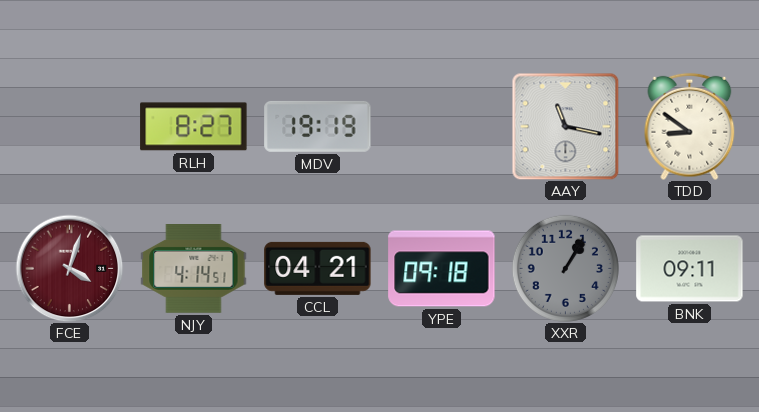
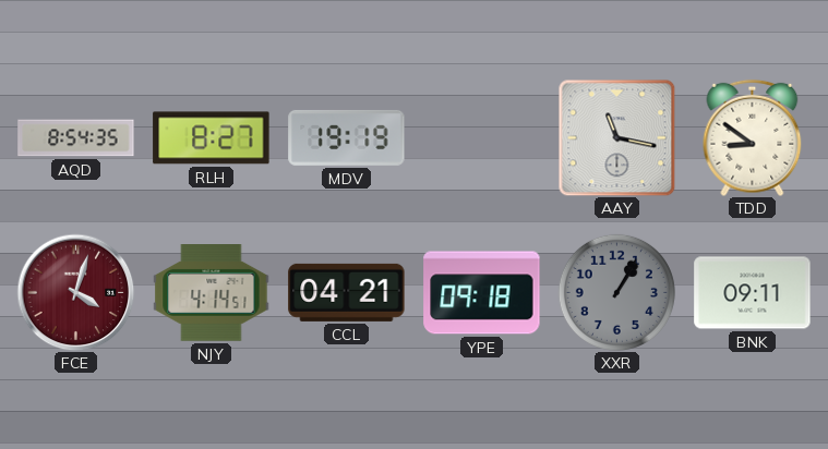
AQD: none -> 8:54 (76, 138)
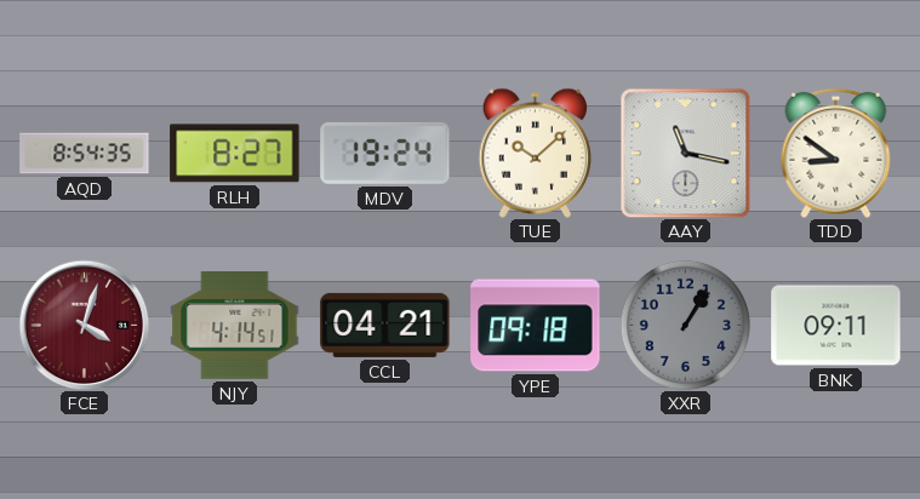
MDV: 19:19 -> 19:24 (385, 153)
TUE: none -> 10:08 (535, 153)
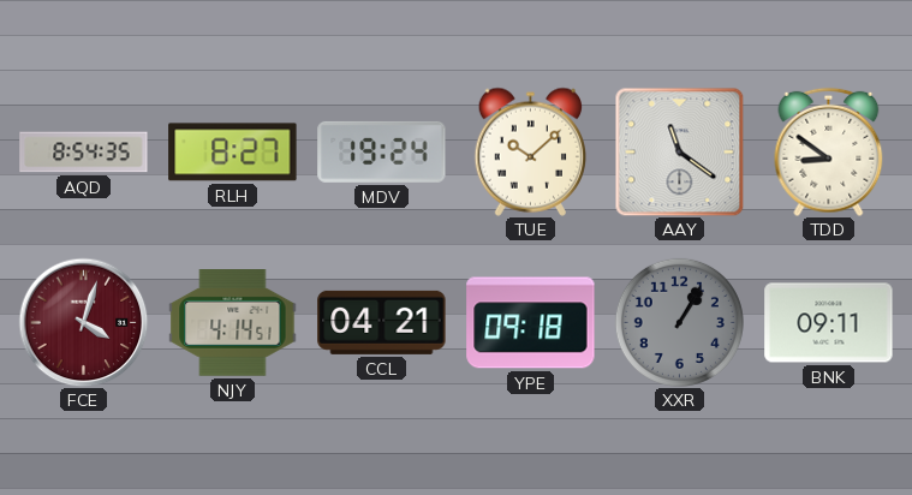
AAY: 11:17 -> 11:21 (679, 151)
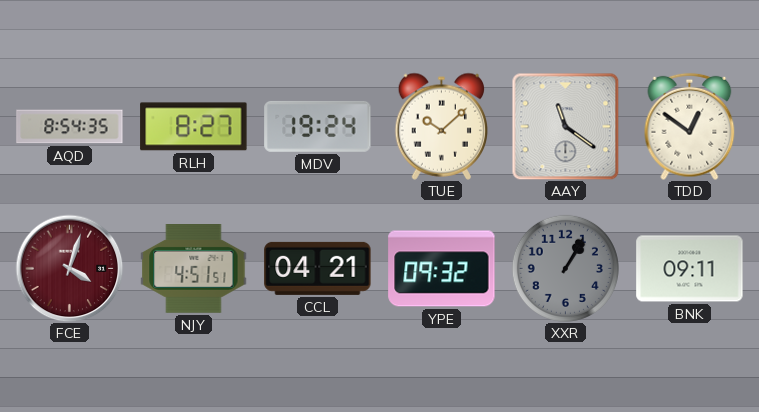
TDD: 8:51 -> 12:51 (690, 126)
NJY: 4:14 -> 4:51 (194, 269)
YPE: 09:18 -> 09:32 (442, 269)
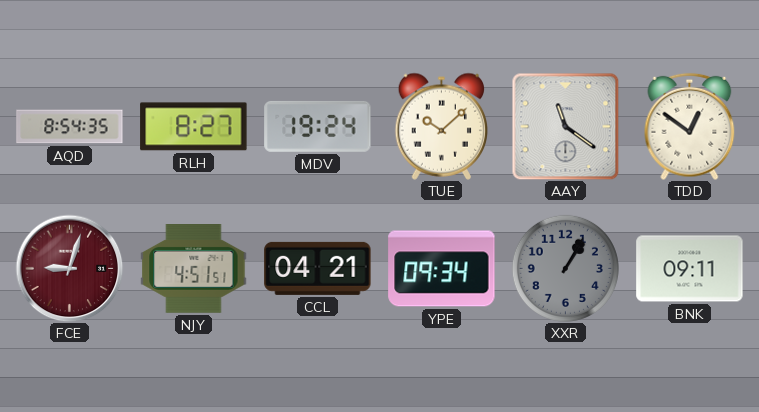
FCE: 4:03 -> 9:03 (69, 268)
YPE: 09:32 -> 09:34 (442, 269)
